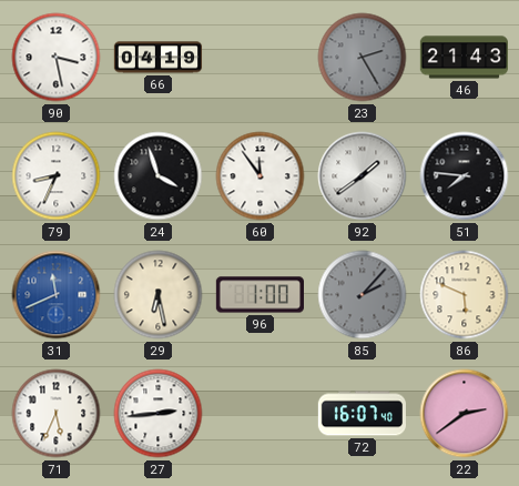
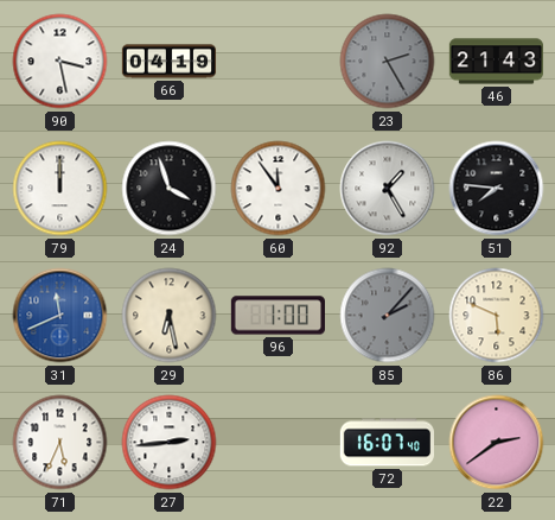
79: 8:34 -> 12:00 (60, 189)
92: 1:39 -> 1:25 (388, 189)
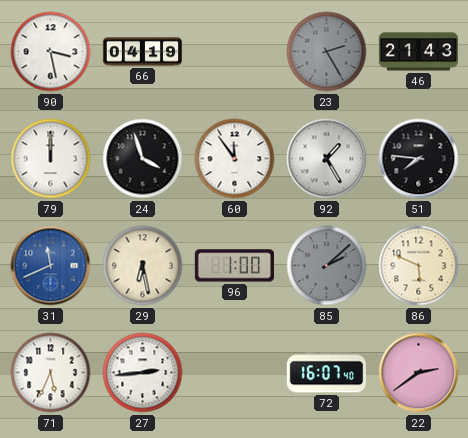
85: 2:07 -> 2:08 (327, 266)
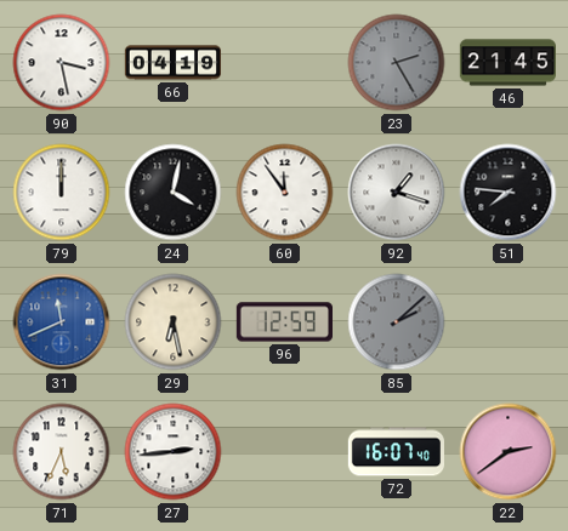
46: 21:43 -> 21:45 (507, 63)
24: 3:57 -> 4:02 (174, 193)
92: 1:25 -> 1:18 (397, 193)
96: 1:00 -> 12:59 (284, 322)
86: 5:49 -> none (419, 266)
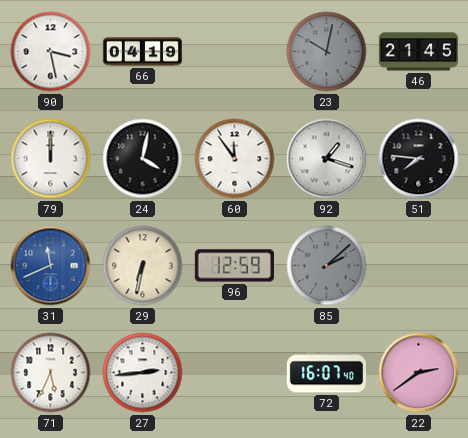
23: 2:25 -> 10:02 (327, 52)
29: 6:28 -> 6:32 (143, 266)
